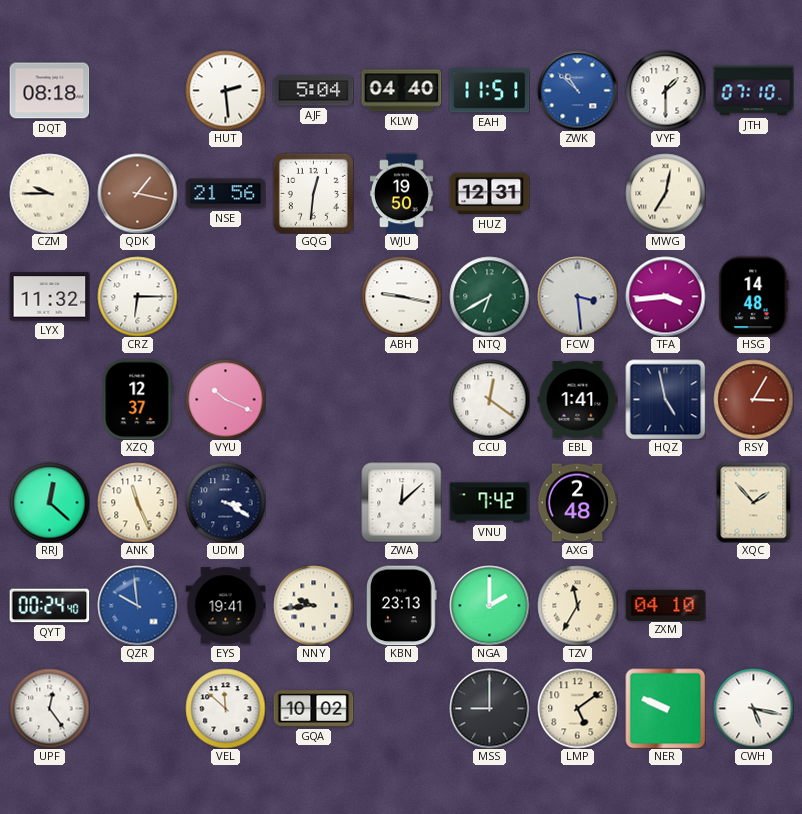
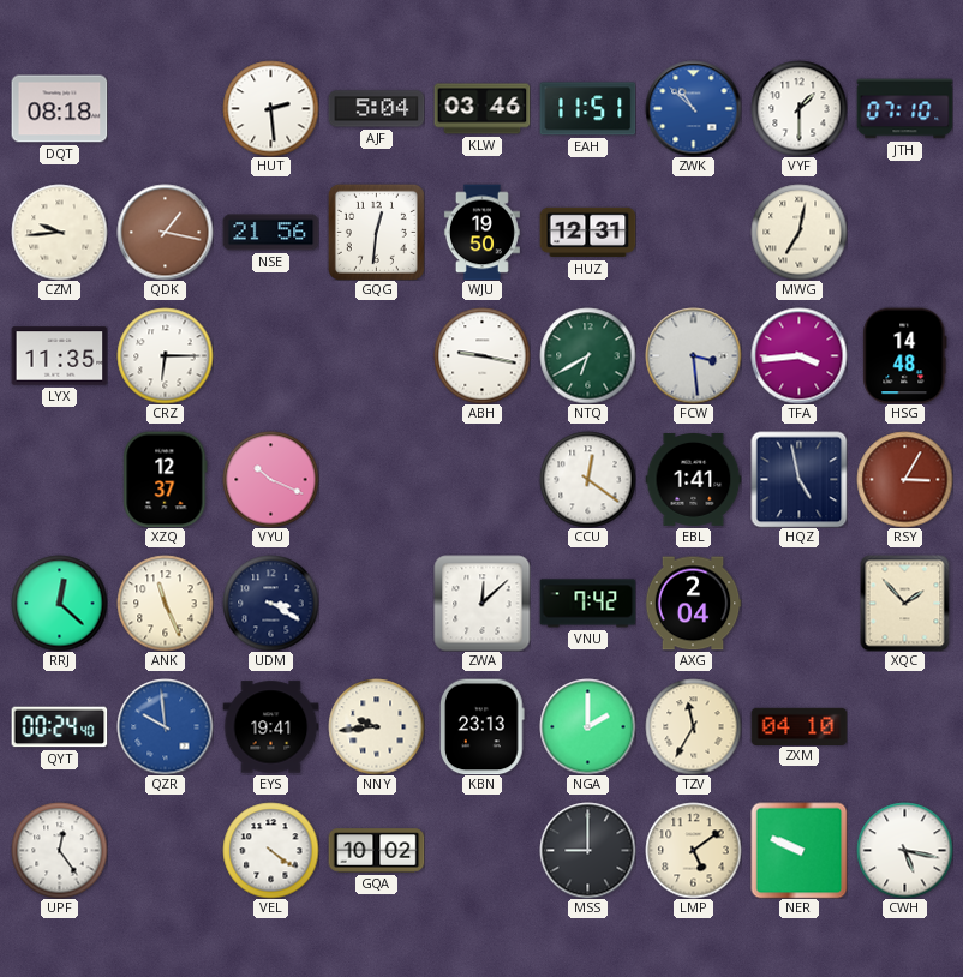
KLW: 04:40 -> 03:46 (481, 109)
CZM: 9:45 -> 9:44 (59, 232)
LYX: 11:32 -> 11:35 (59, 356)
AXG: 2:48 -> 2:04 (693, 604)
VEL: 11:52 -> 4:21 (270, 850)
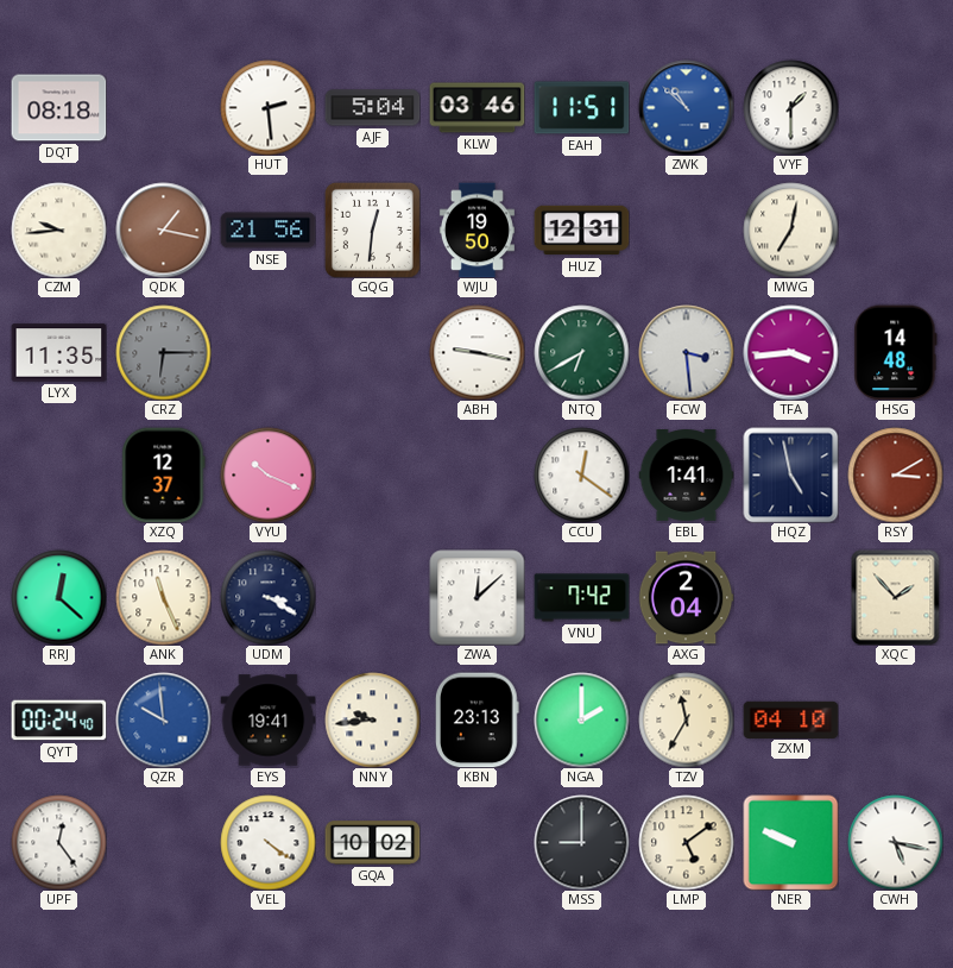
JTH: 07:10 -> none (904, 109)
CRZ dial: white -> grey (163, 352)
RSY: 3:05 -> 3:10 (895, 474)
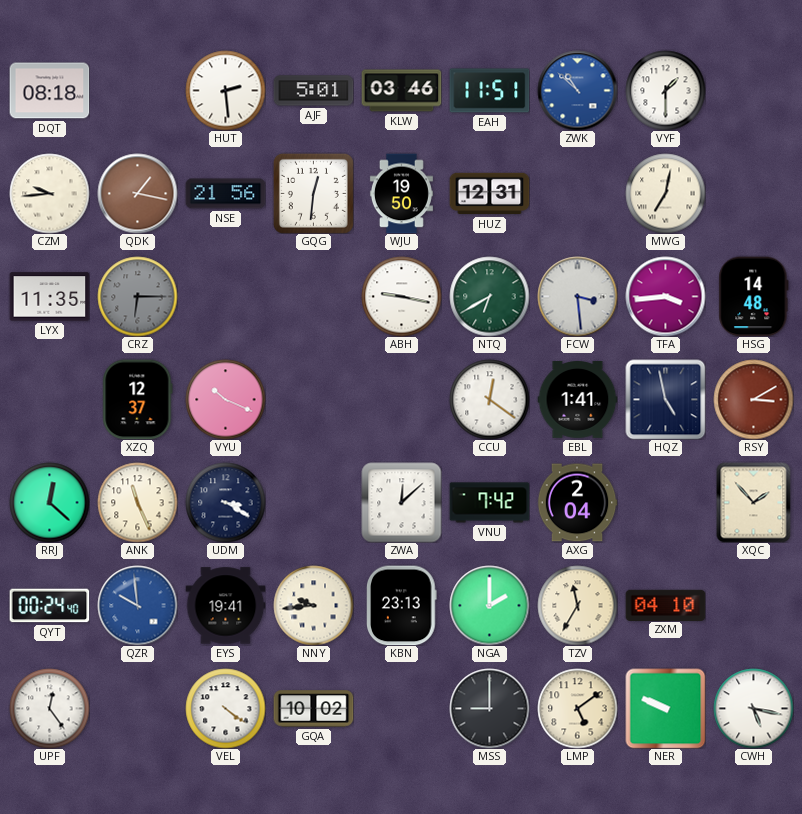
AJF: 5:04 -> 5:01 (313, 91)
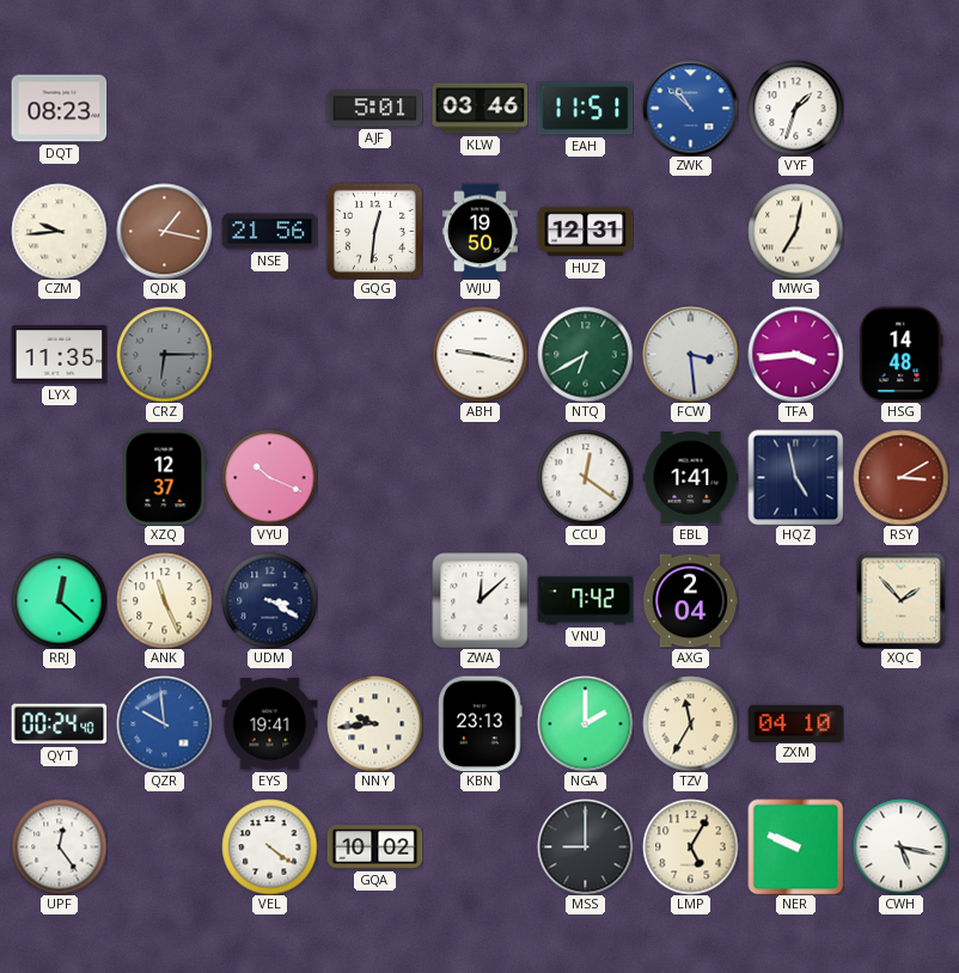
DQT: 08:18 -> 08:23 (59, 109)
HUT: 2:29 -> none (225, 90)
VYF: 1:30 -> 1:33 (795, 108)
LMP: 5:09 -> 5:05 (690, 846)
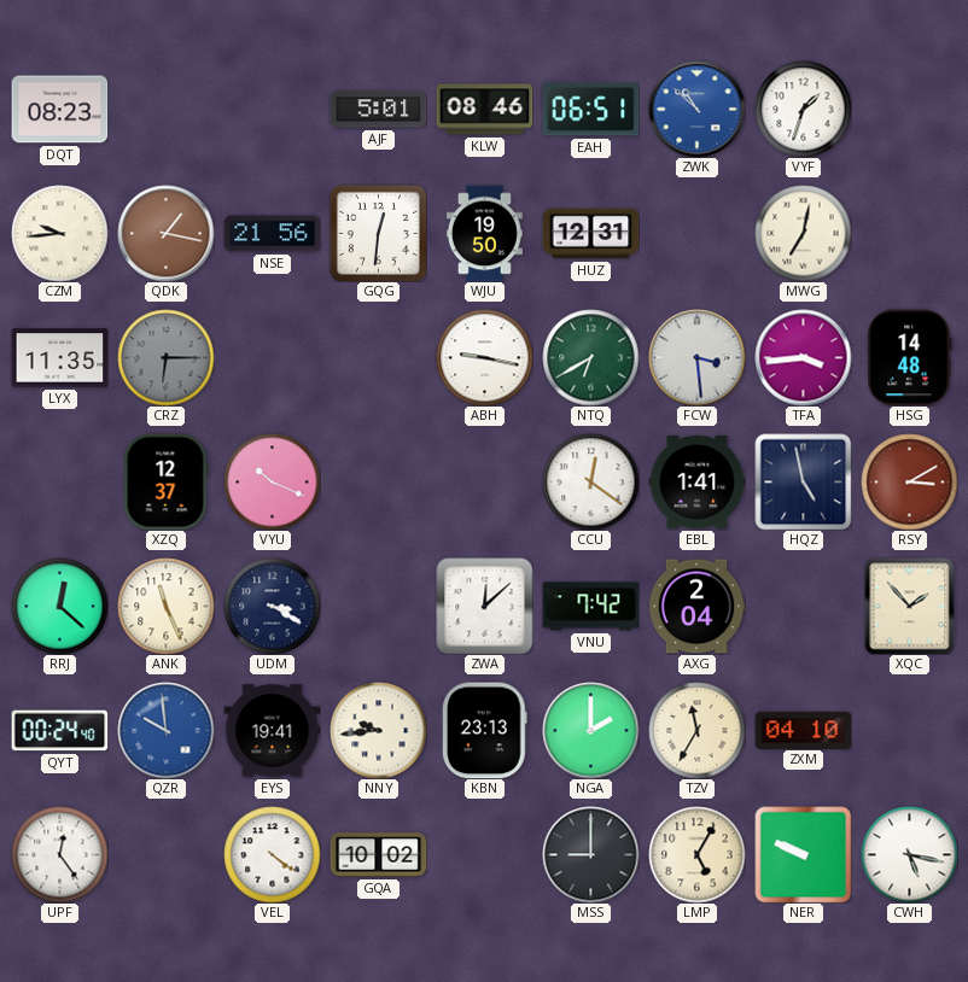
KLW: 03:46 -> 08:46 (484, 110)
EAH: 11:51 -> 06:51 (590, 110)
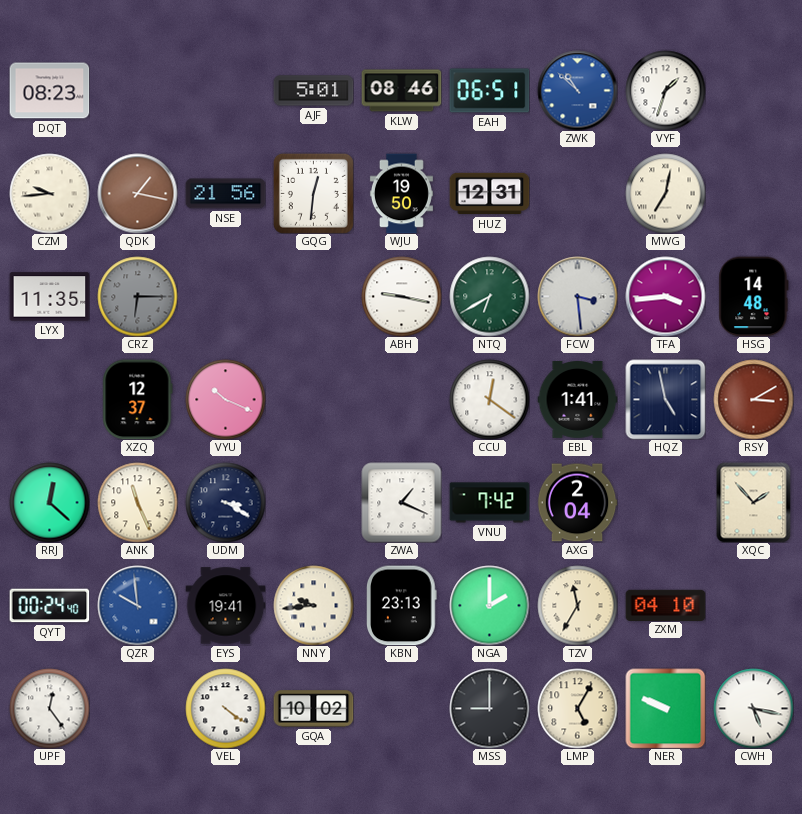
ZWA: 12:08 -> 1:19 (401, 502)
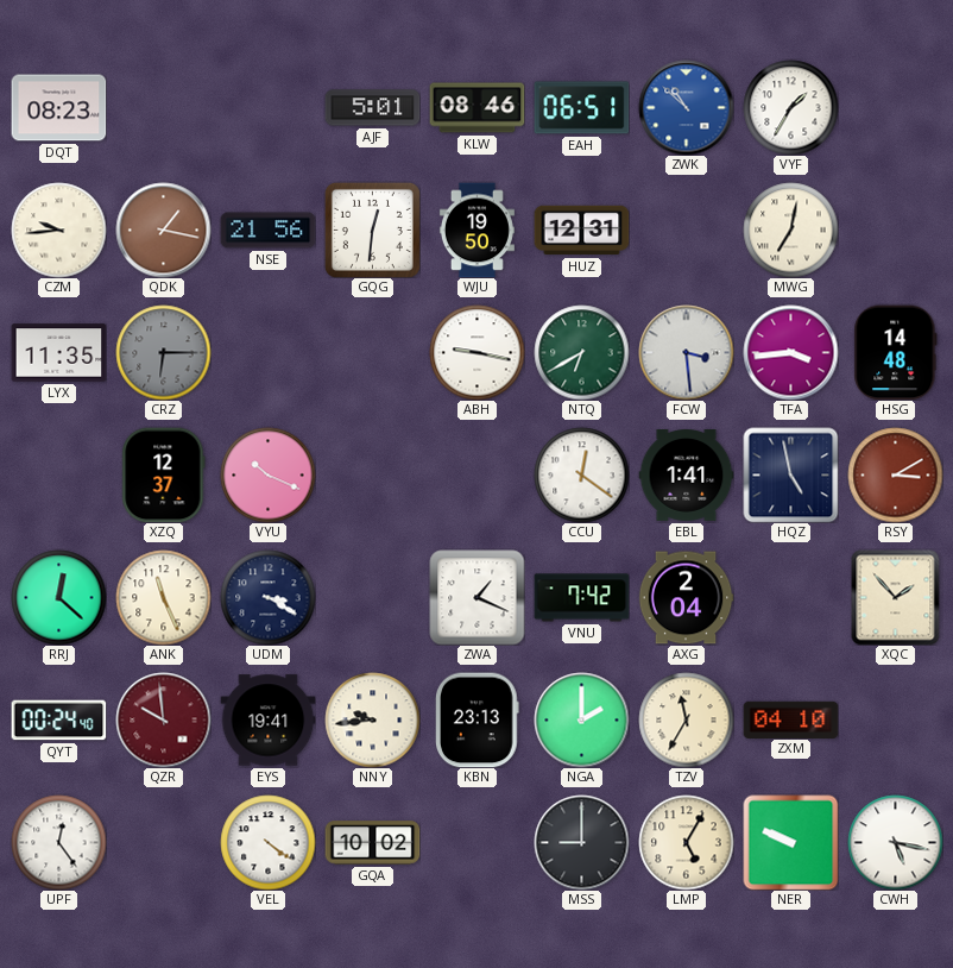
VYF: 1:33 -> 1:35 (790, 107)
QZR dial: blue -> burgundy (163, 719)
